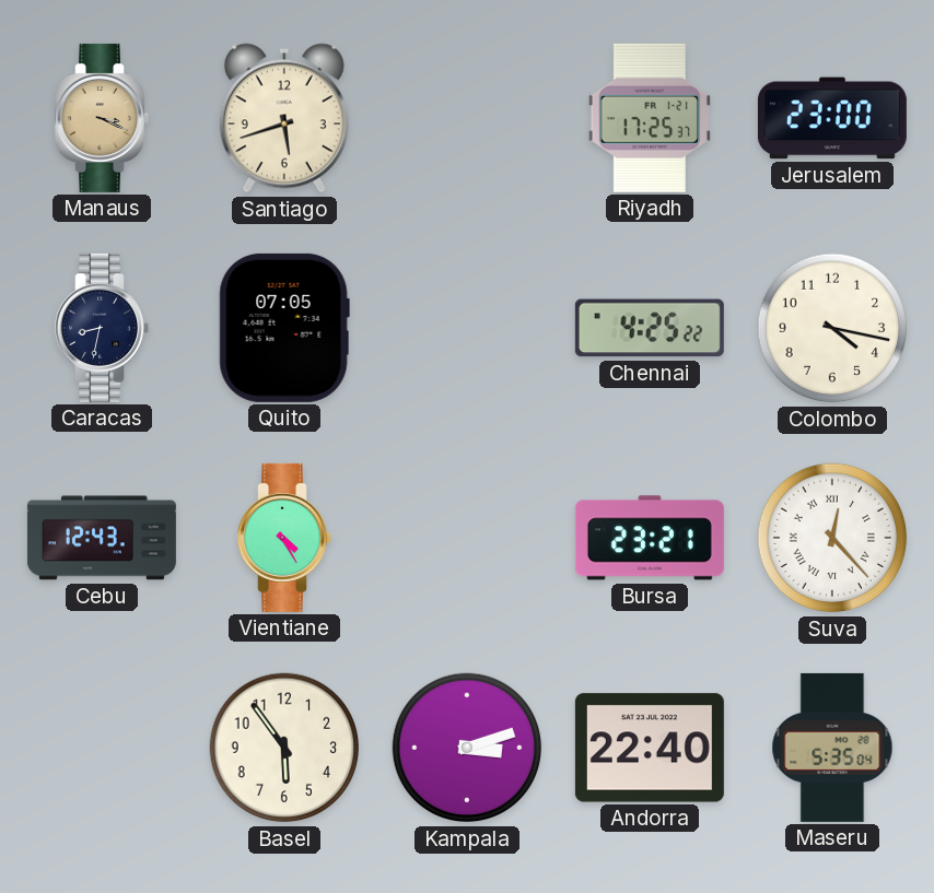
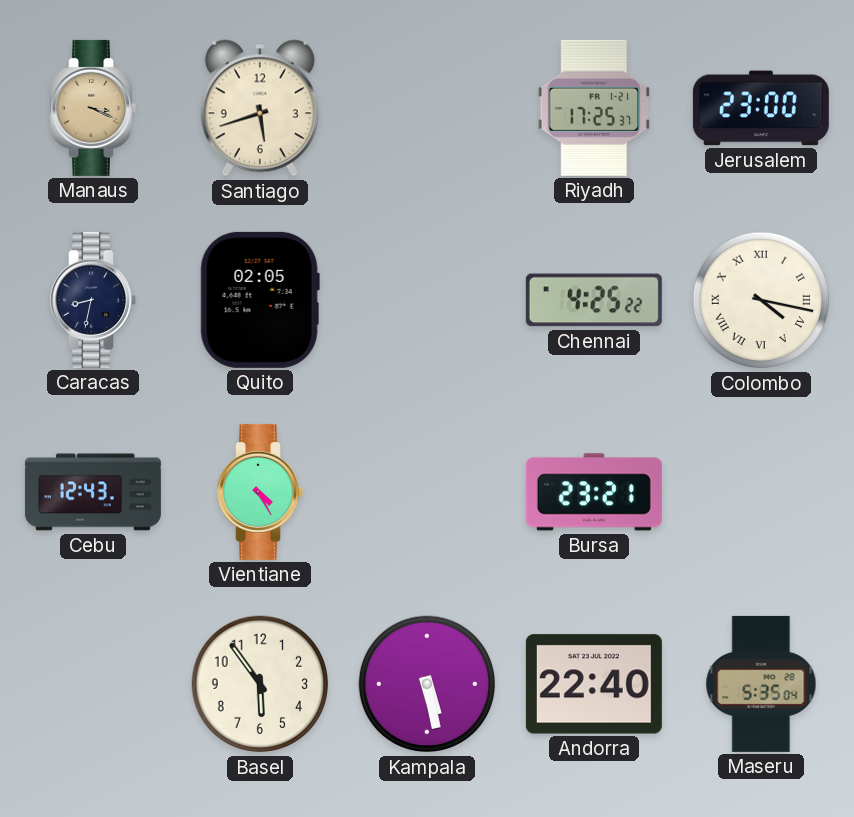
Quito: 07:05 -> 02:05 (260, 300)
Colombo numerals: Arabic -> Roman (761, 300)
Suva: 12:23 -> none (832, 538)
Kampala: 3:12 -> 5:28 (427, 684)
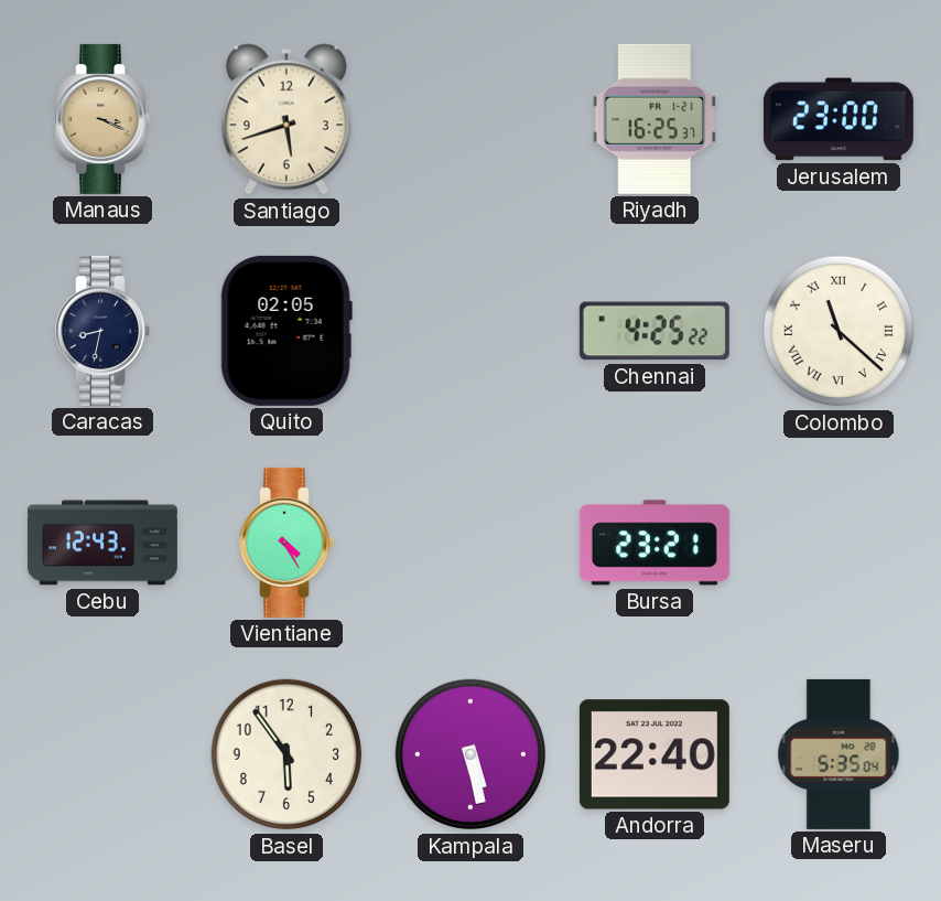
Riyadh: 17:25 -> 16:25 (655, 119)
Colombo: 4:17 -> 11:22 (839, 331)
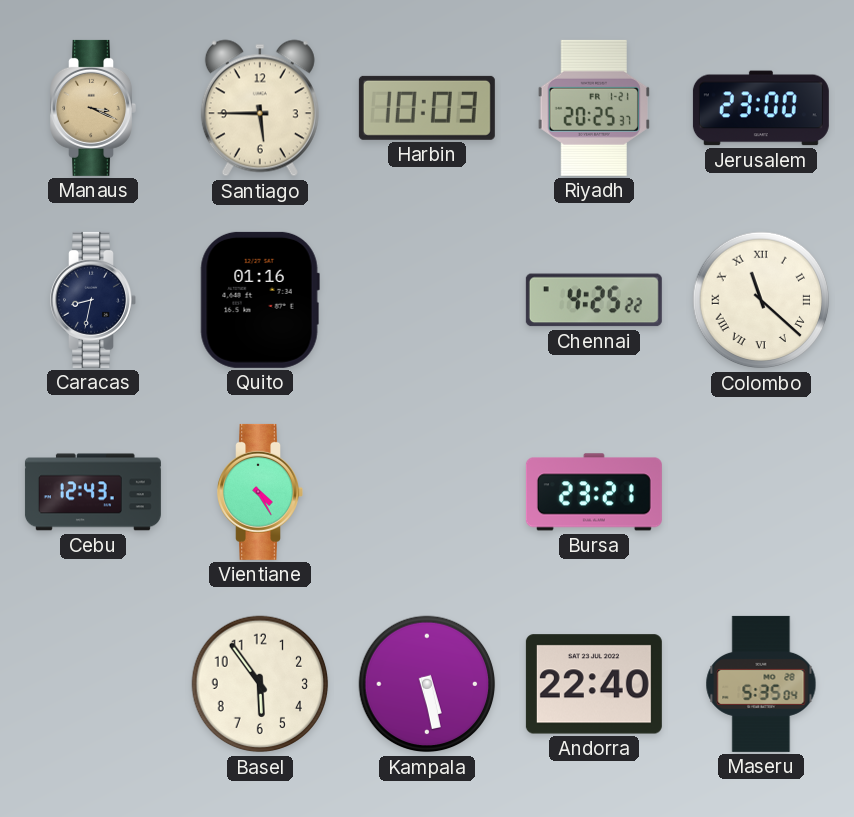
Santiago: 5:42 -> 5:45 (260, 108)
Harbin: none -> 10:03 (427, 108)
Riyadh: 16:25 -> 20:25 (594, 108)
Quito: 02:05 -> 01:16 (260, 300)
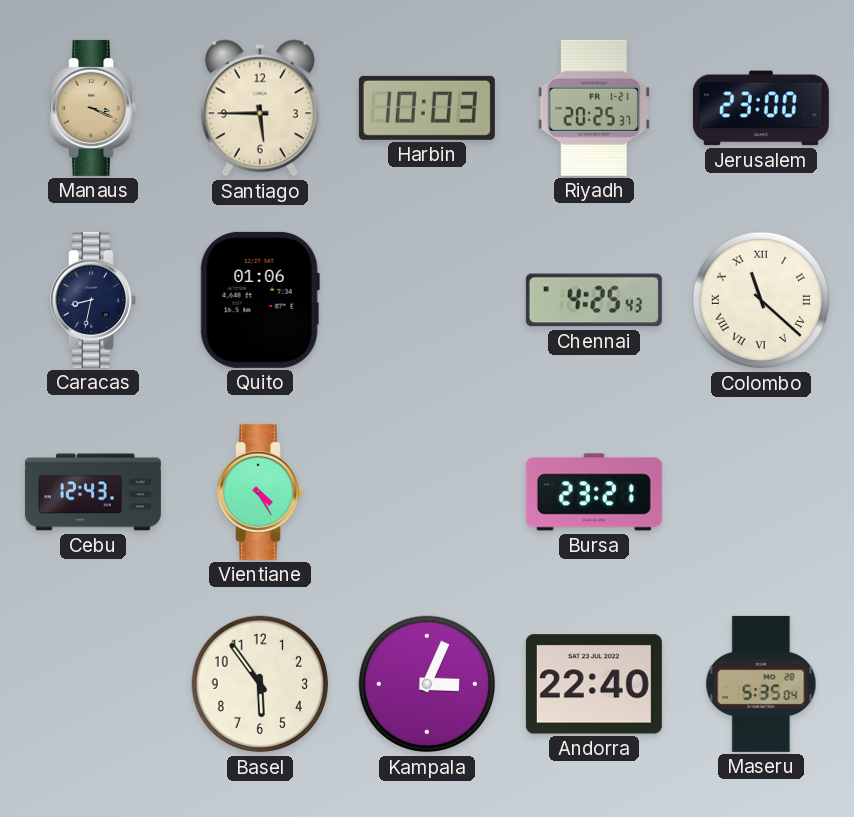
Quito: 01:16 -> 01:06 (260, 300)
Chennai: 4:25:22 -> 4:25:43 (594, 300)
Kampala: 5:28 -> 3:04 (427, 684)
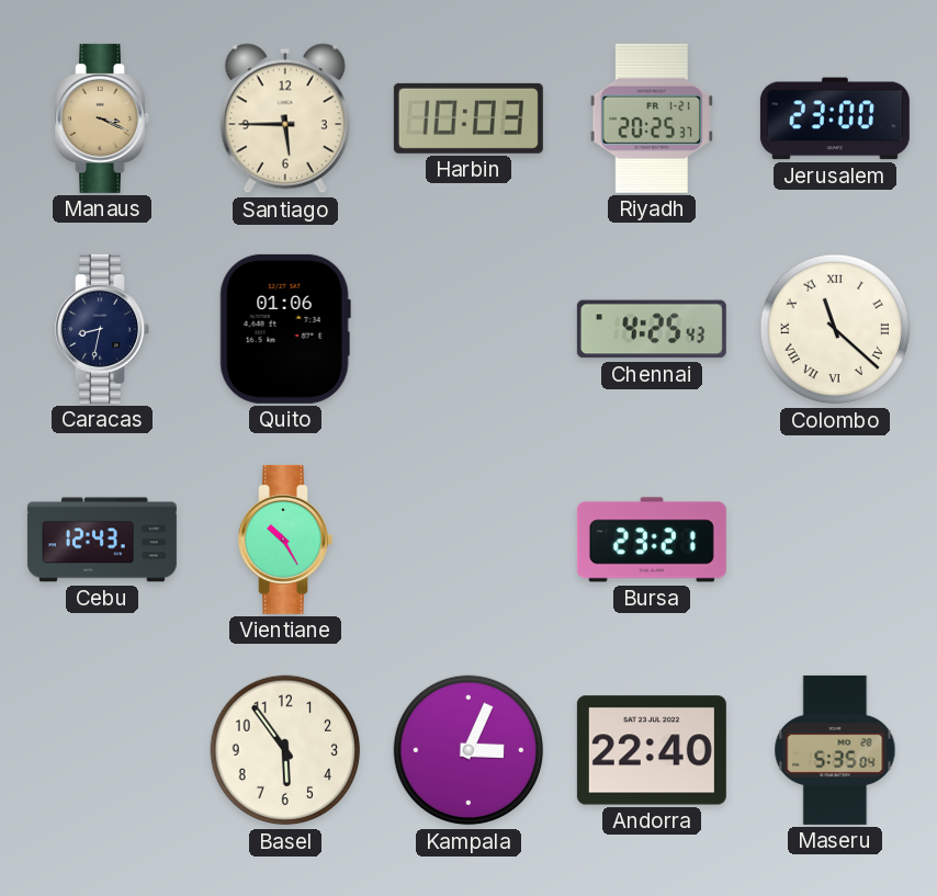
Vientiane: 4:25 -> 10:25 (285, 540)
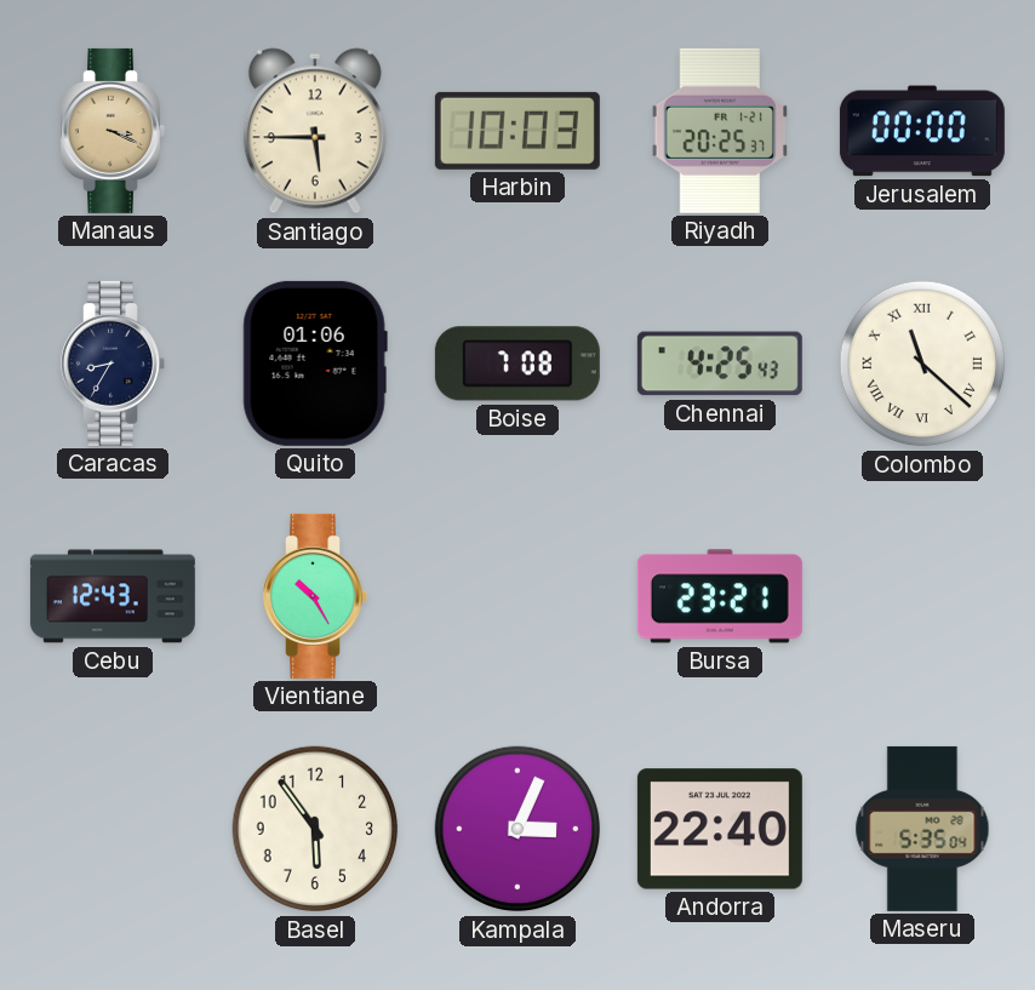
Jerusalem: 23:00 -> 00:00 (922, 131)
Caracas: 8:32 -> 8:35 (113, 364)
Boise: none -> 7:08 (517, 364)
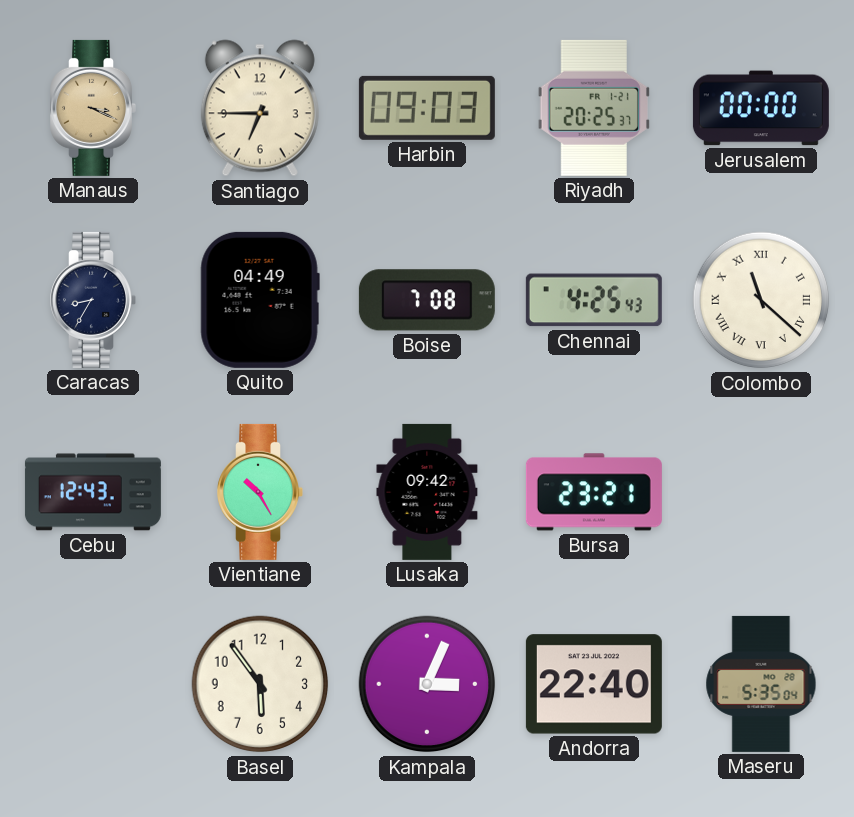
Santiago: 5:45 -> 6:45 (260, 108)
Harbin: 10:03 -> 09:03 (427, 108)
Quito: 01:06 -> 04:49 (260, 300)
Lusaka: none -> 09:42 (427, 492)
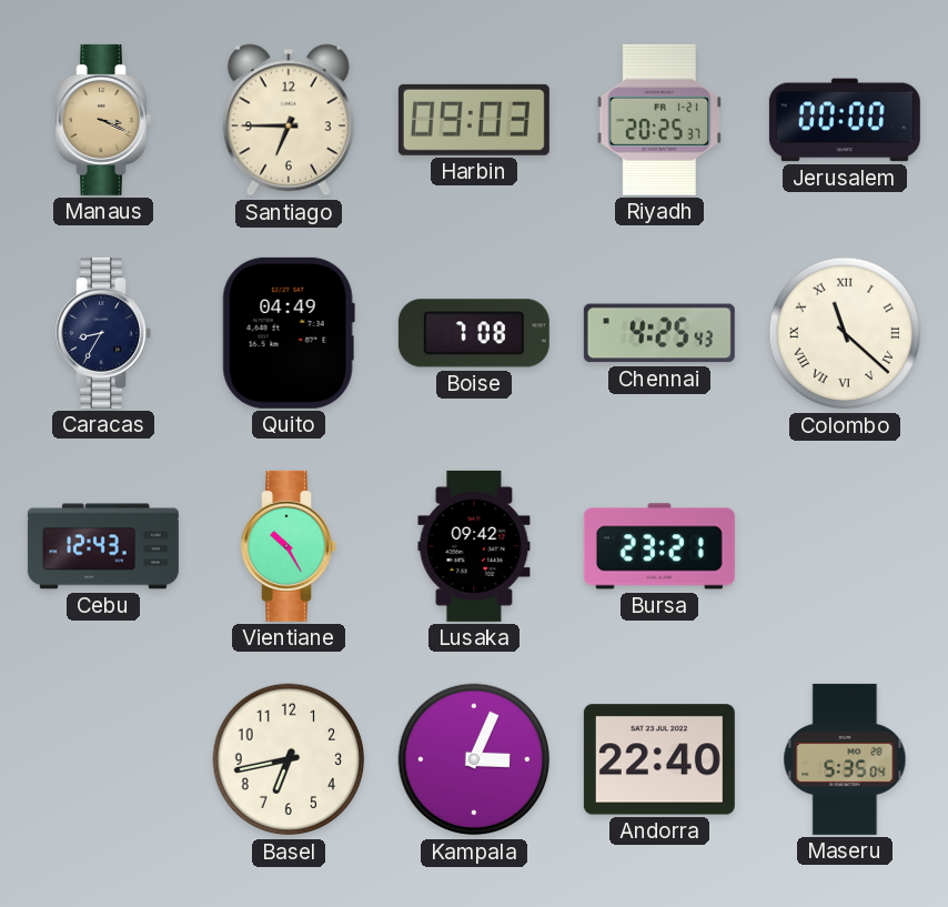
Basel: 5:54 -> 6:43 (289, 759)
